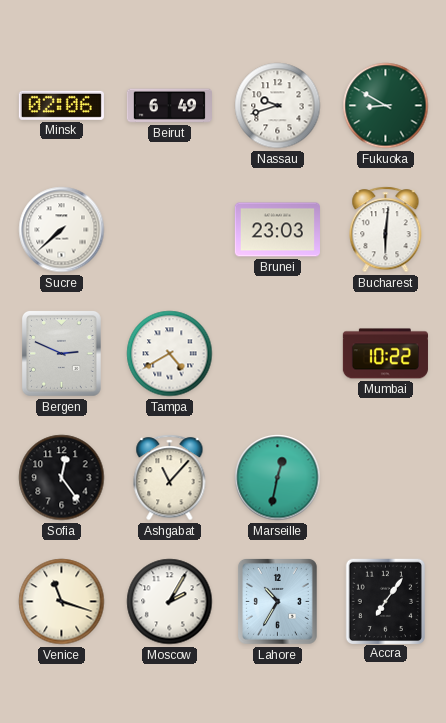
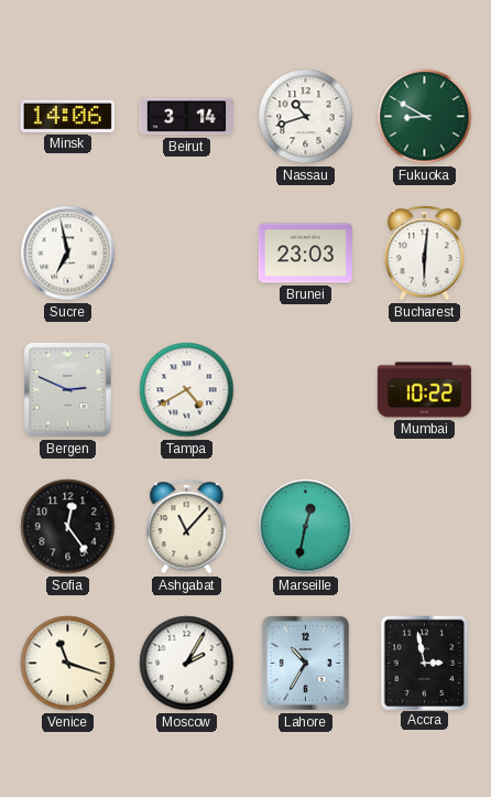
Minsk: 02:06 -> 14:06 (67, 116)
Beirut: 6:49 -> 3:14 (186, 117)
Nassau: 9:42 -> 10:42 (306, 117)
Sucre: 7:38 -> 6:58 (68, 254)
Accra: 7:06 -> 2:58 (424, 663)
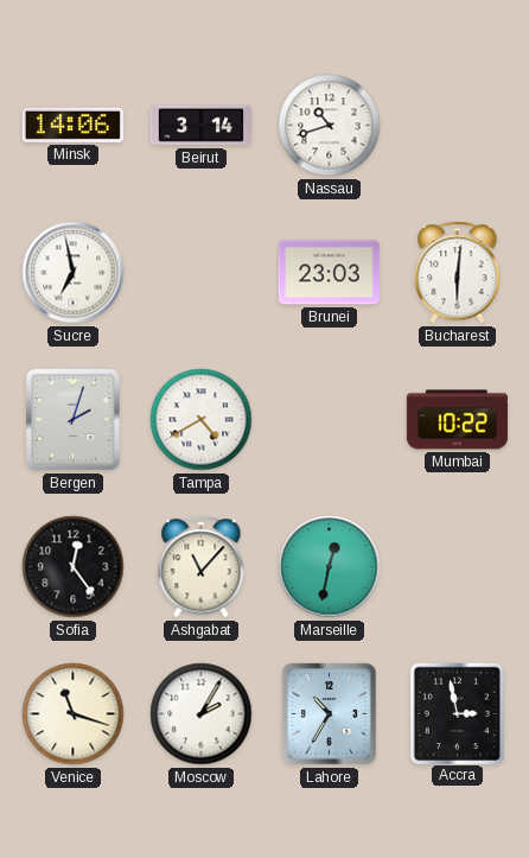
Fukuoka: 8:50 -> none (425, 117)
Bergen: 2:49 -> 2:03 (72, 419)
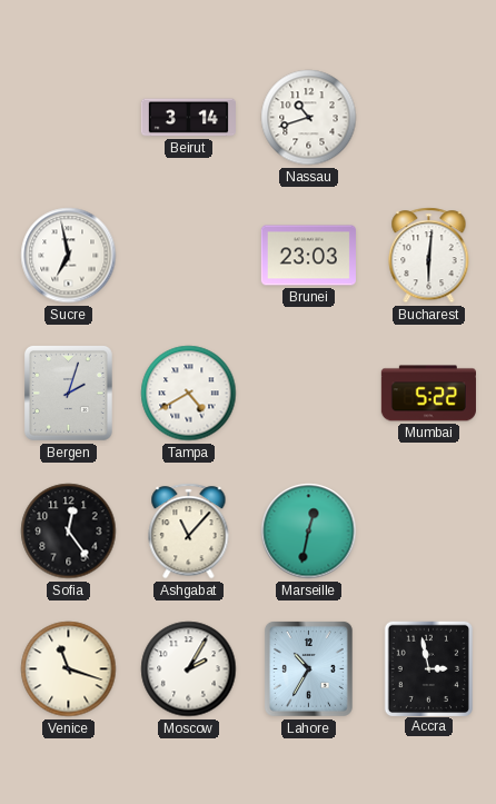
Minsk: 14:06 -> none (72, 125)
Mumbai: 10:22 -> 5:22 (428, 394)
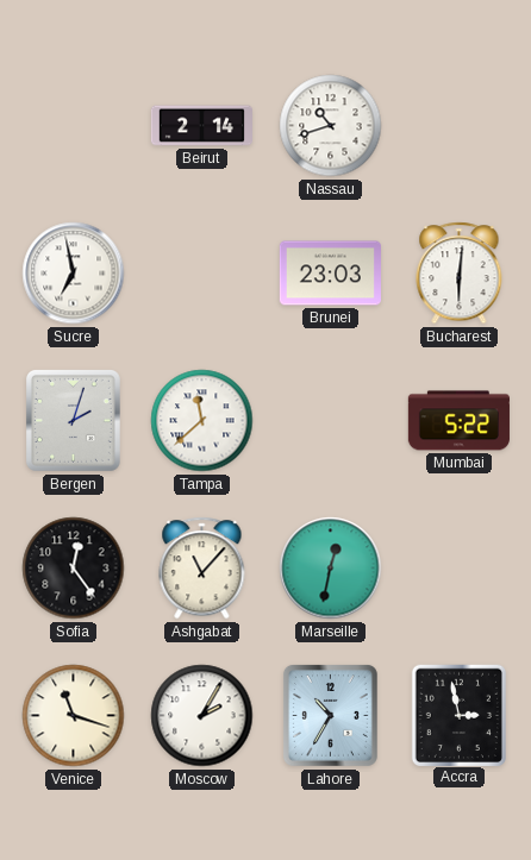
Beirut: 3:14 -> 2:14 (201, 126)
Tampa: 4:40 -> 11:38 (202, 421)
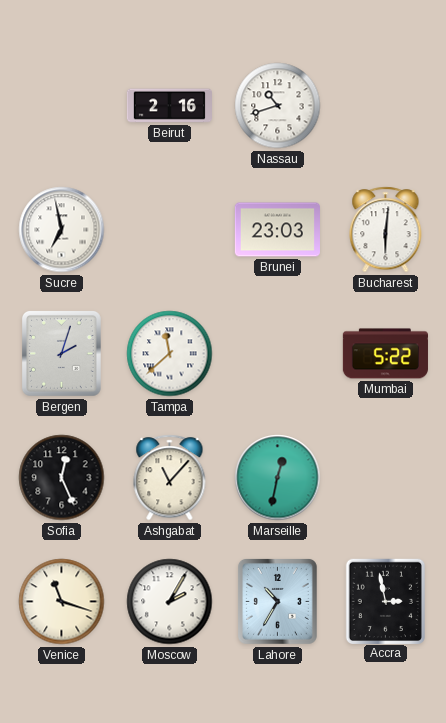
Beirut: 2:14 -> 2:16 (169, 106)
Sofia: 12:24 -> 12:26 (62, 478)
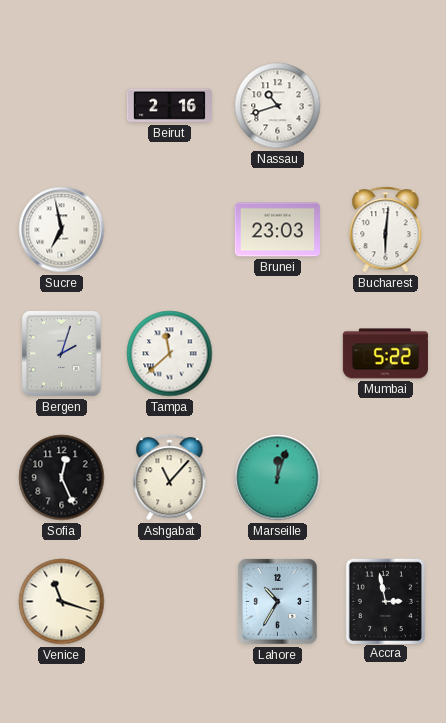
Marseille: 12:32 -> 12:03 (278, 478)
Moscow: 2:05 -> none (170, 602)
